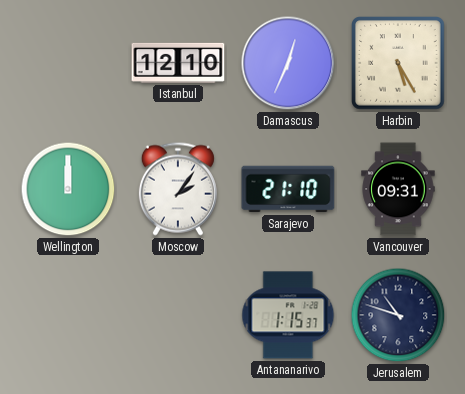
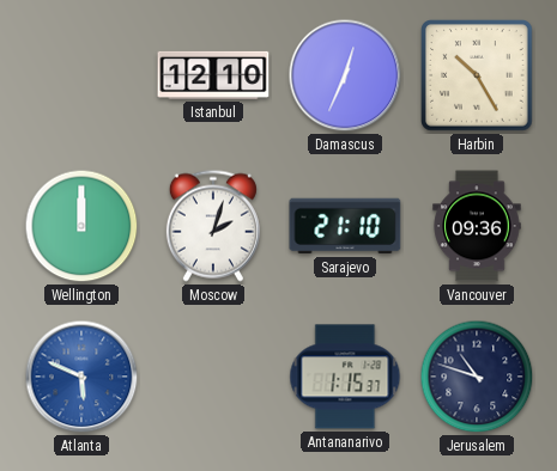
Harbin: 5:25 -> 10:25 (478, 77)
Moscow: 2:06 -> 2:03 (213, 226)
Vancouver: 09:31 -> 09:36 (477, 226)
Atlanta: none -> 5:49 (81, 377)
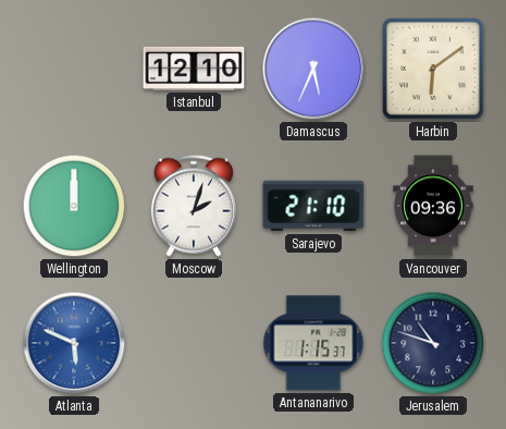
Damascus: 12:34 -> 5:34 (313, 69)
Harbin: 10:25 -> 6:09 (434, 70)
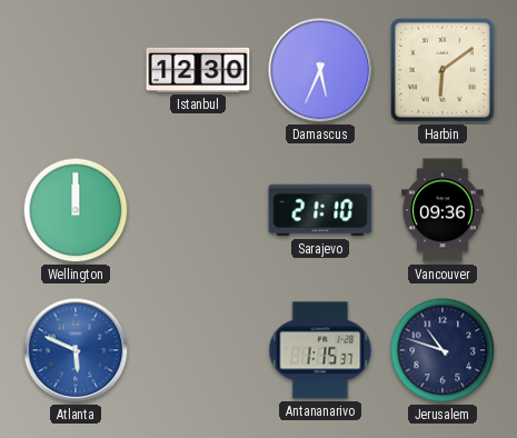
Istanbul: 12:10 -> 12:30 (198, 70)
Moscow: 2:03 -> none (194, 206)
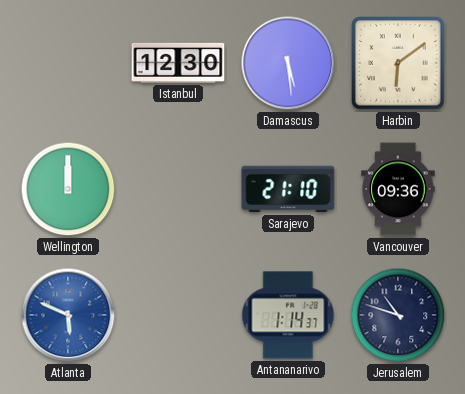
Damascus: 5:34 -> 5:29 (288, 63)
Antananarivo: 1:15 -> 1:14 (288, 315)
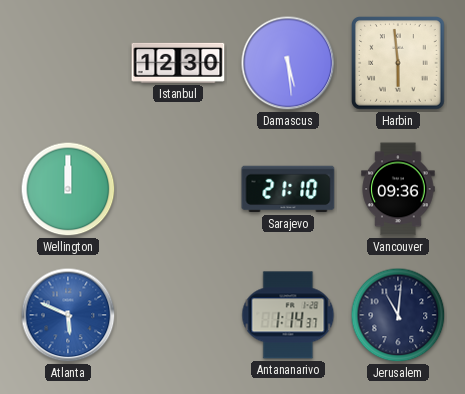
Harbin: 6:09 -> 5:59 (399, 64)
Jerusalem: 10:48 -> 11:01 (398, 315)
